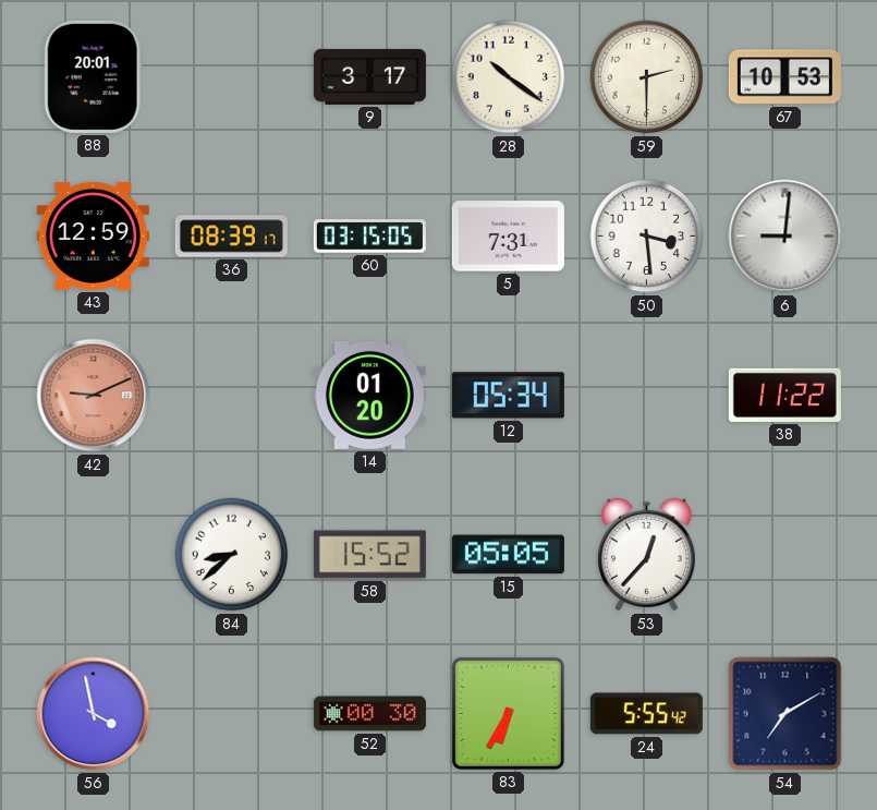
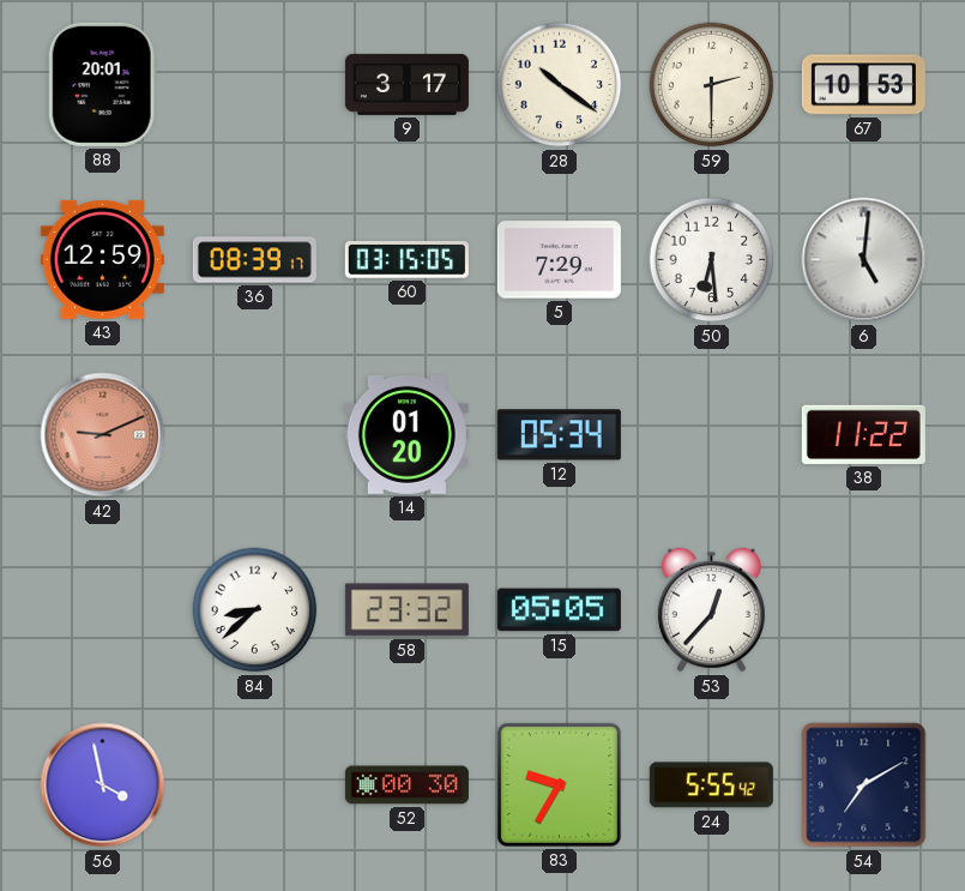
5: 7:31 -> 7:29 (559, 260)
50: 3:29 -> 6:29 (712, 260)
6: 9:01 -> 5:01 (864, 260)
58: 15:52 -> 23:32 (406, 610)
83: 6:35 -> 9:35 (559, 784)
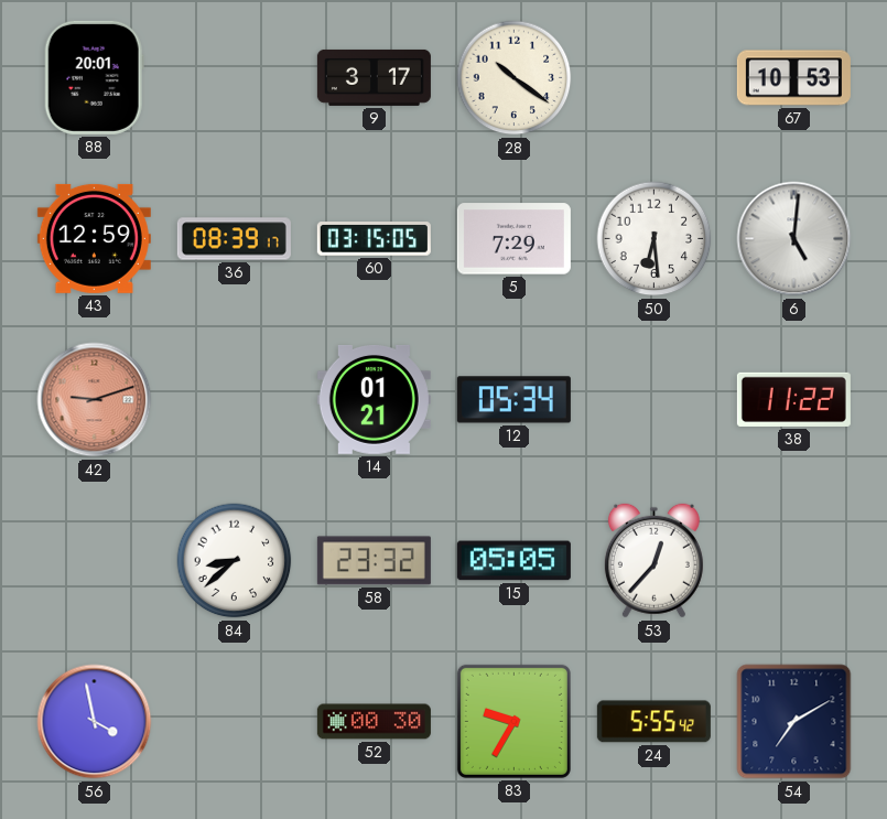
59: 2:30 -> none (712, 85)
42: 9:11 -> 9:12 (95, 400)
14: 01:20 -> 01:21 (374, 399)
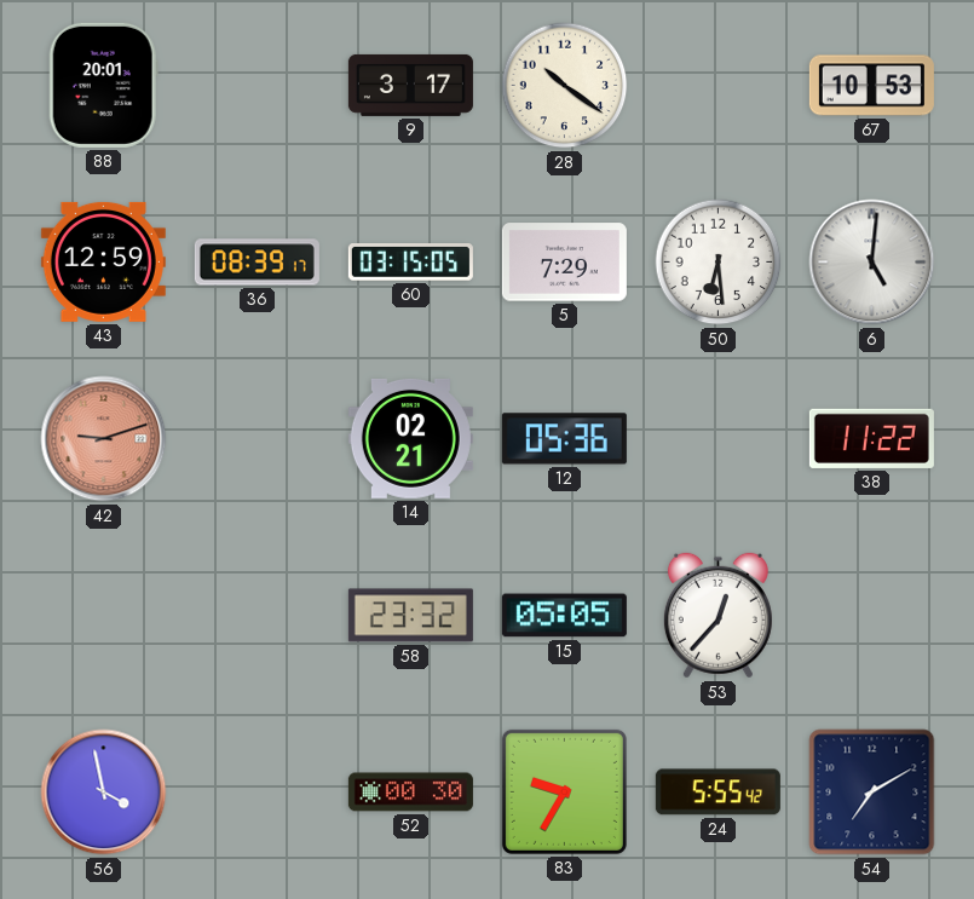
14: 01:21 -> 02:21 (410, 438)
12: 05:34 -> 05:36 (564, 439)
84: 8:38 -> none (235, 561)
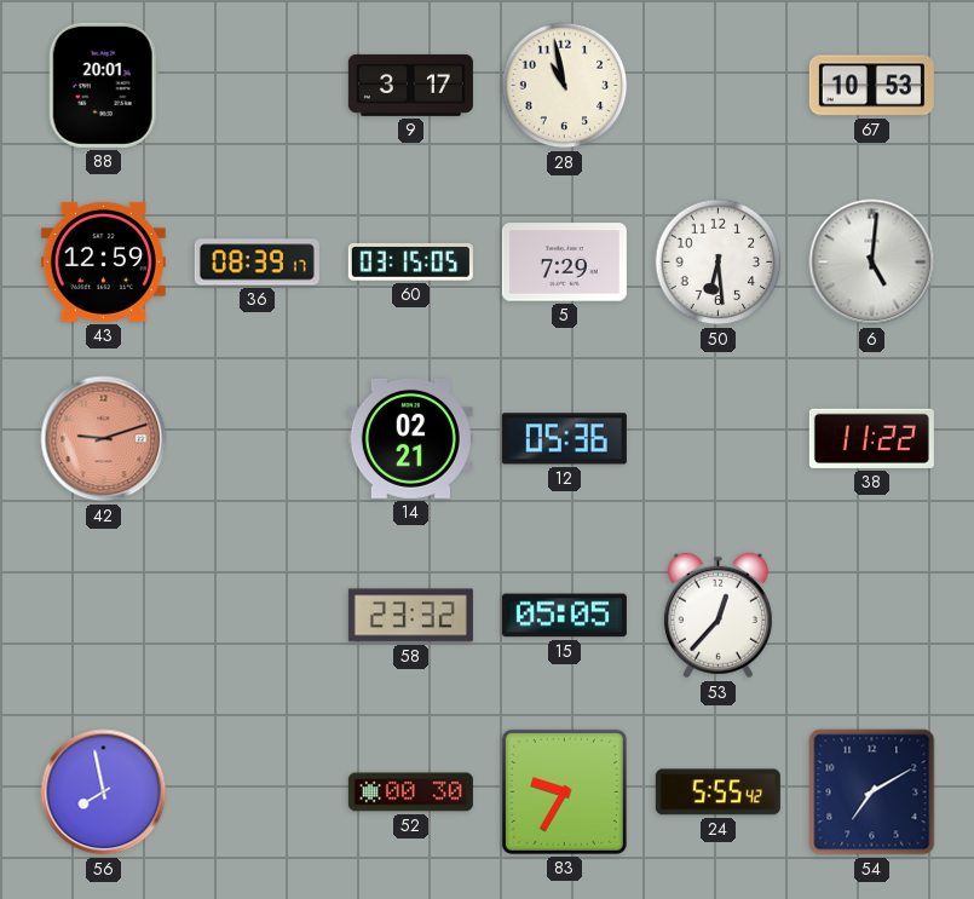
28: 10:21 -> 10:58 (565, 86)
56: 3:58 -> 7:58 (104, 793)
